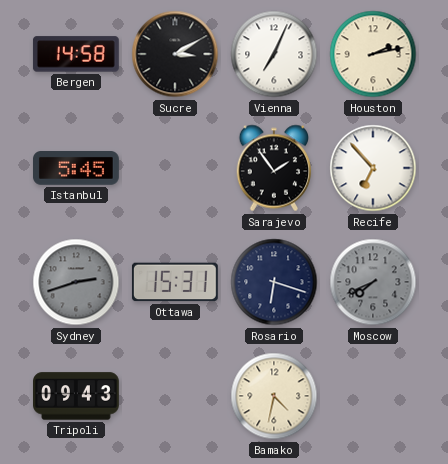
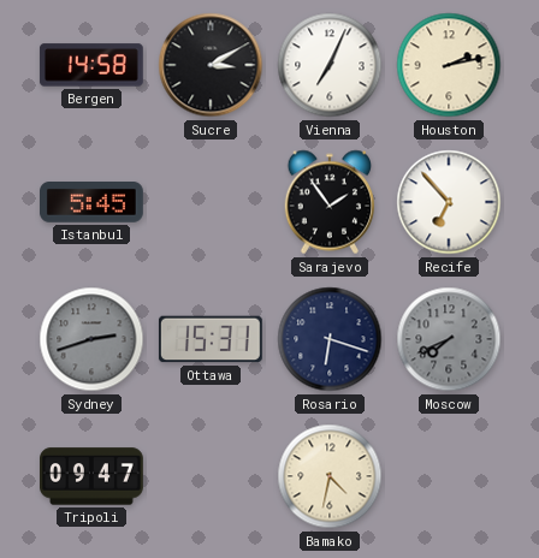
Tripoli: 09:43 -> 09:47 (93, 476)
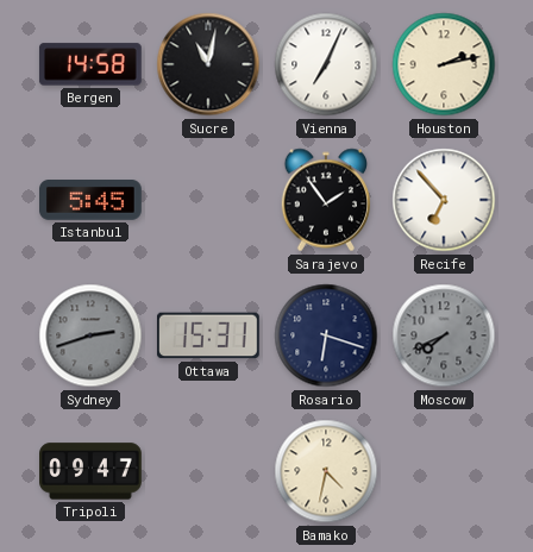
Sucre: 3:10 -> 11:02 (208, 64)
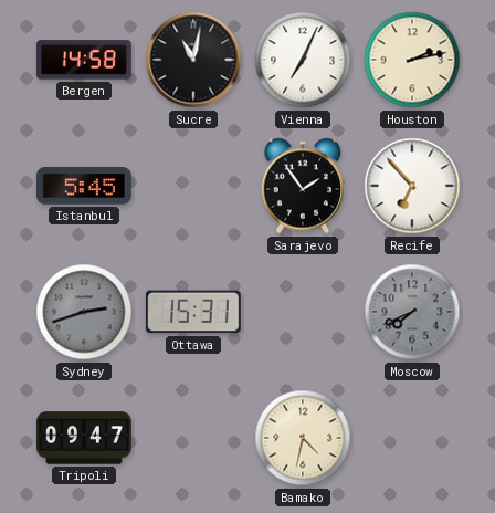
Rosario: 6:18 -> none (326, 335)
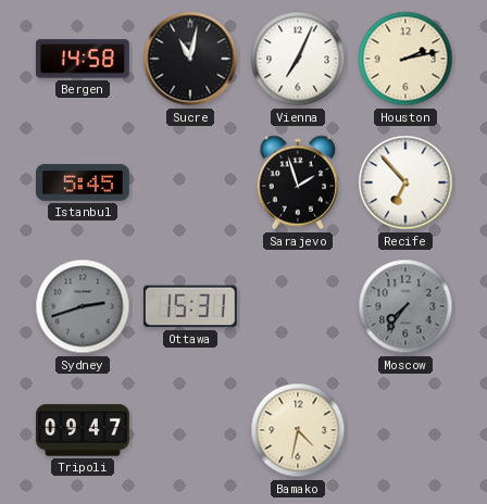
Sarajevo: 1:54 -> 1:57 (298, 182)
Moscow: 7:41 -> 7:36 (405, 306)
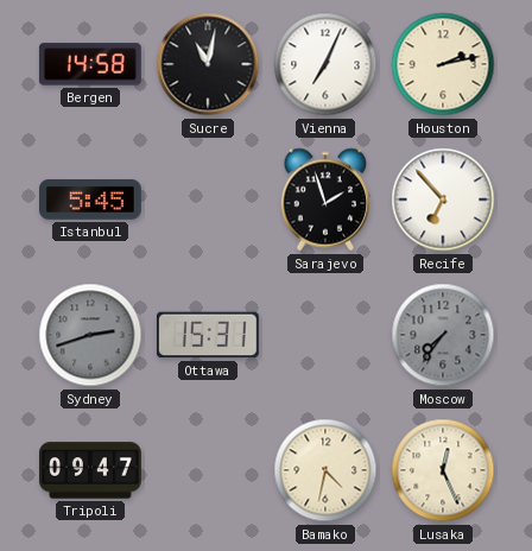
Lusaka: none -> 12:26 (443, 470)
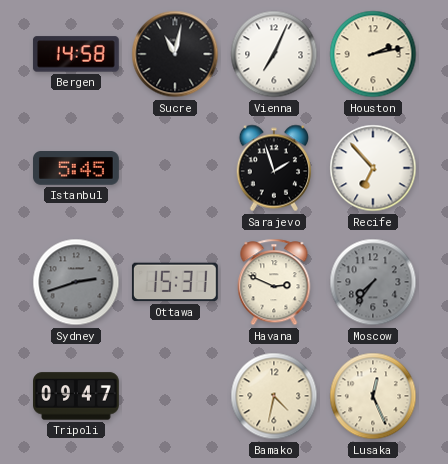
Havana: none -> 2:49 (274, 282)
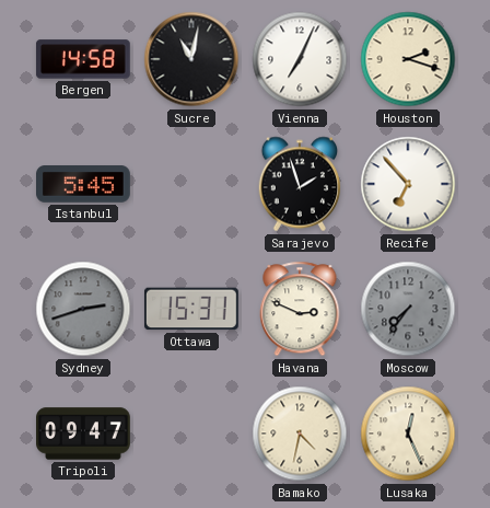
Houston: 2:13 -> 2:18 (408, 59)
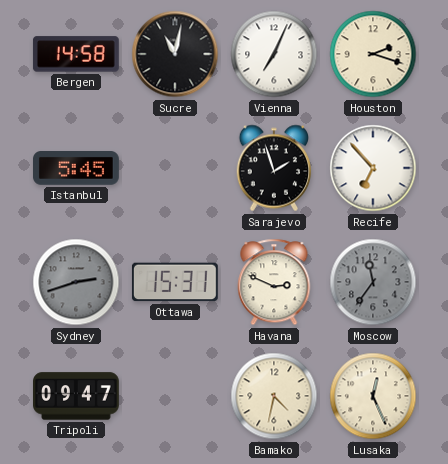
Moscow: 7:36 -> 11:36 (373, 282)
